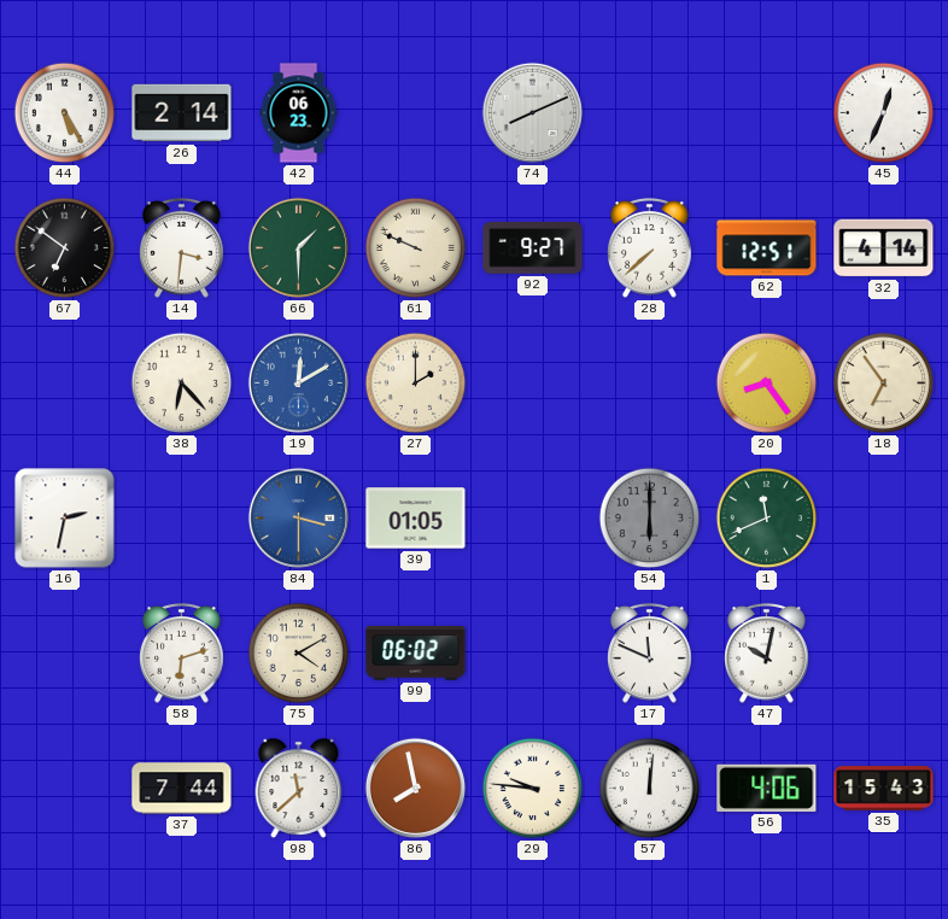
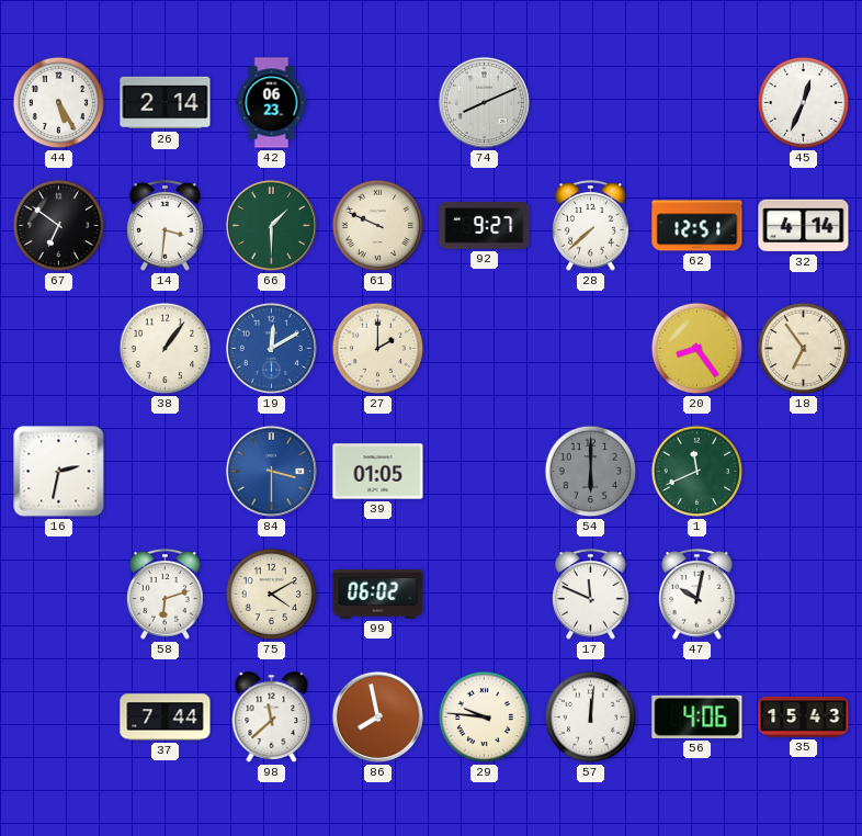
38: 6:23 -> 1:06 (166, 349)
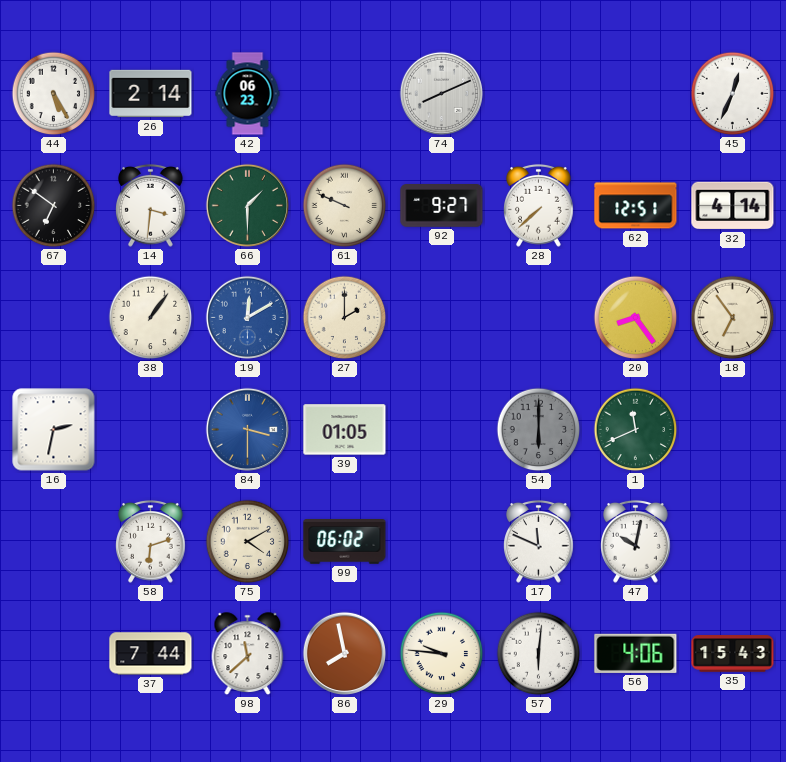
57: 12:01 -> 6:01 (539, 654)
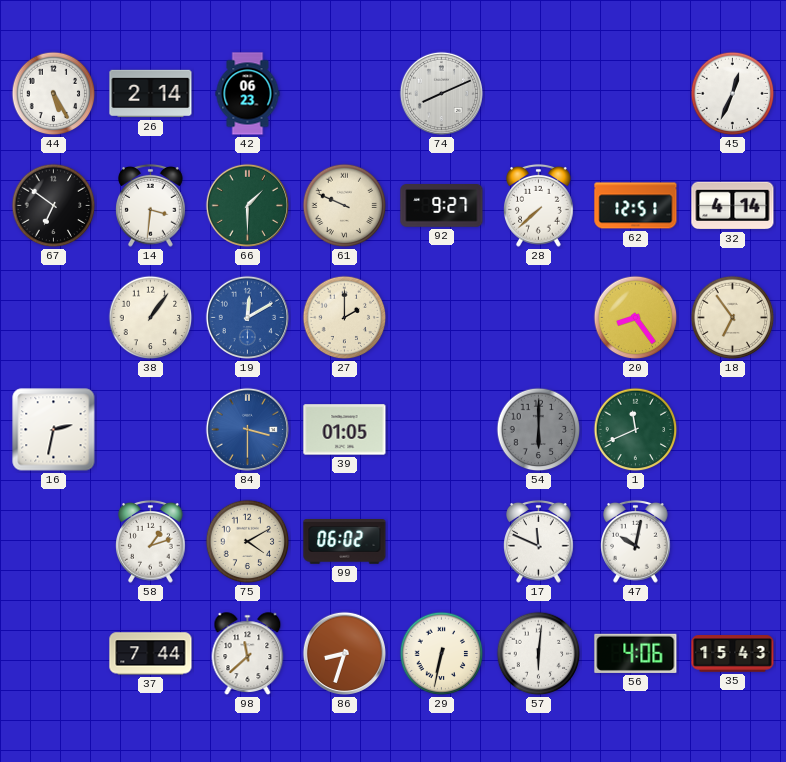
58: 6:12 -> 1:12 (151, 542)
86: 7:58 -> 8:33 (344, 653)
29: 9:46 -> 6:32 (442, 654)
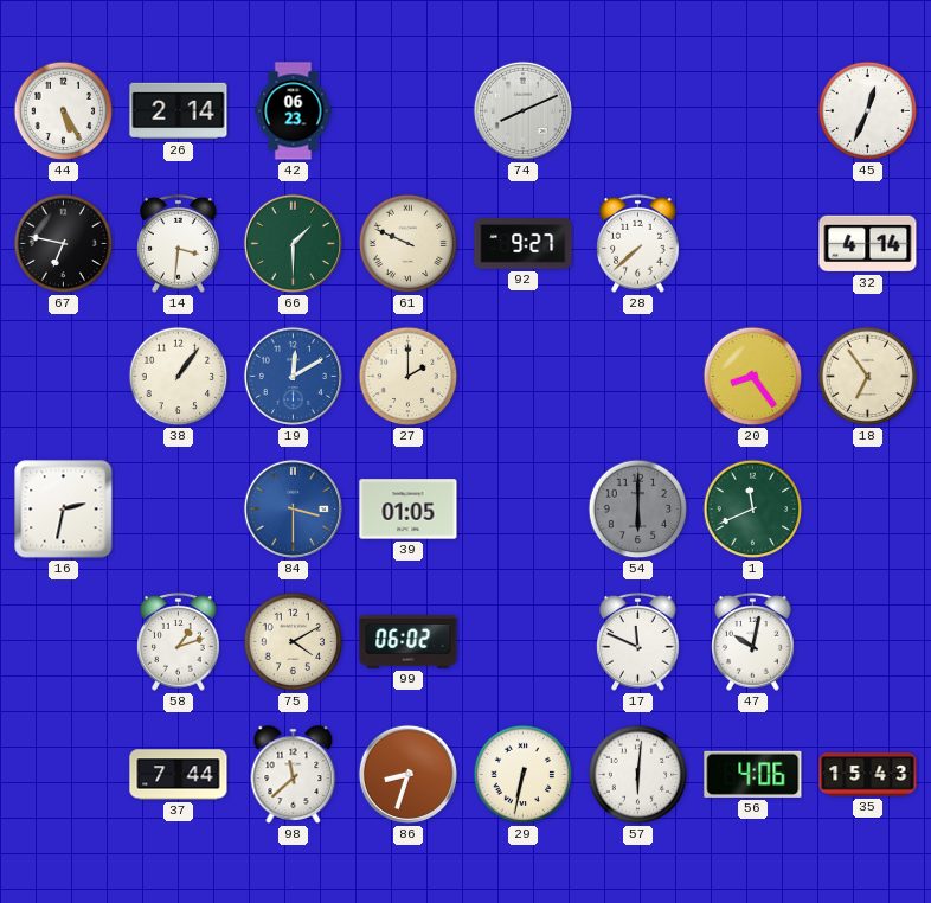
67: 6:51 -> 6:47 (64, 244)
62: 12:51 -> none (636, 206)
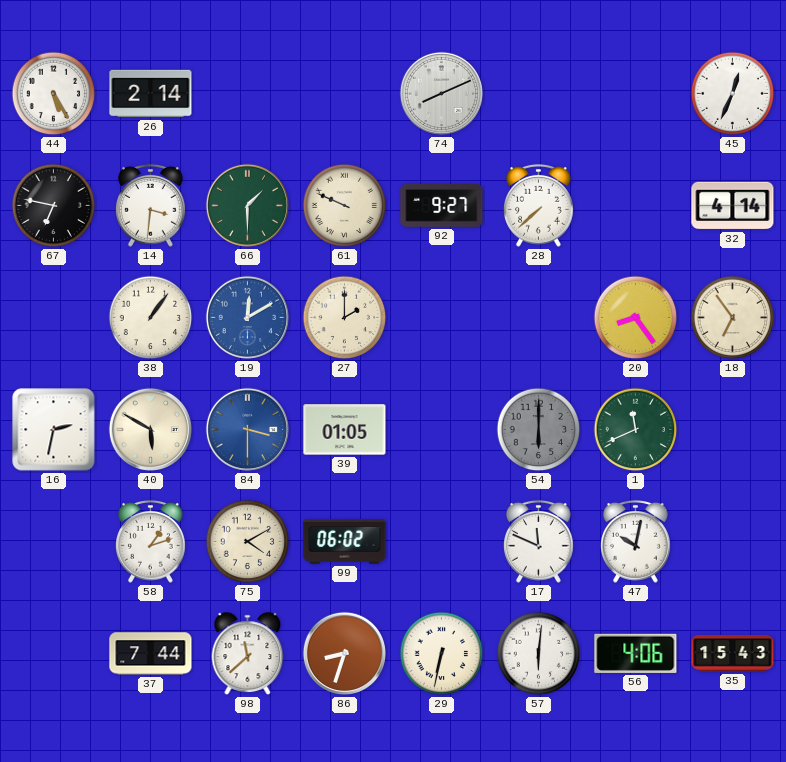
42: 06:23 -> none (294, 111)
40: none -> 5:50 (150, 429)
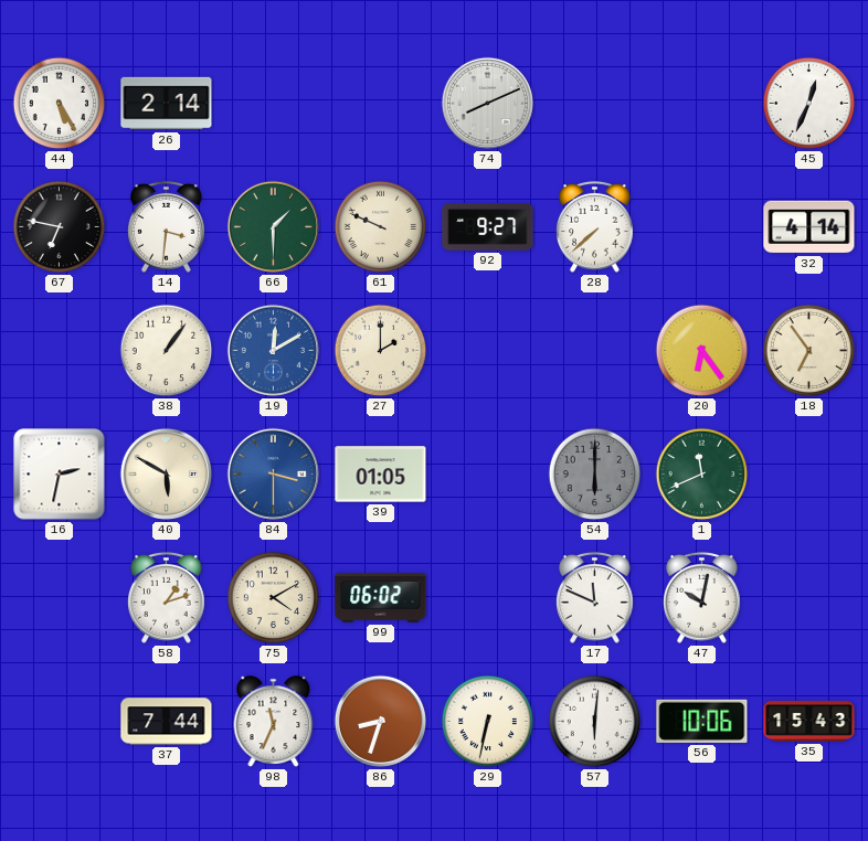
20: 8:24 -> 6:24 (702, 351)
98: 11:38 -> 11:34 (274, 722)
56: 4:06 -> 10:06 (702, 721)
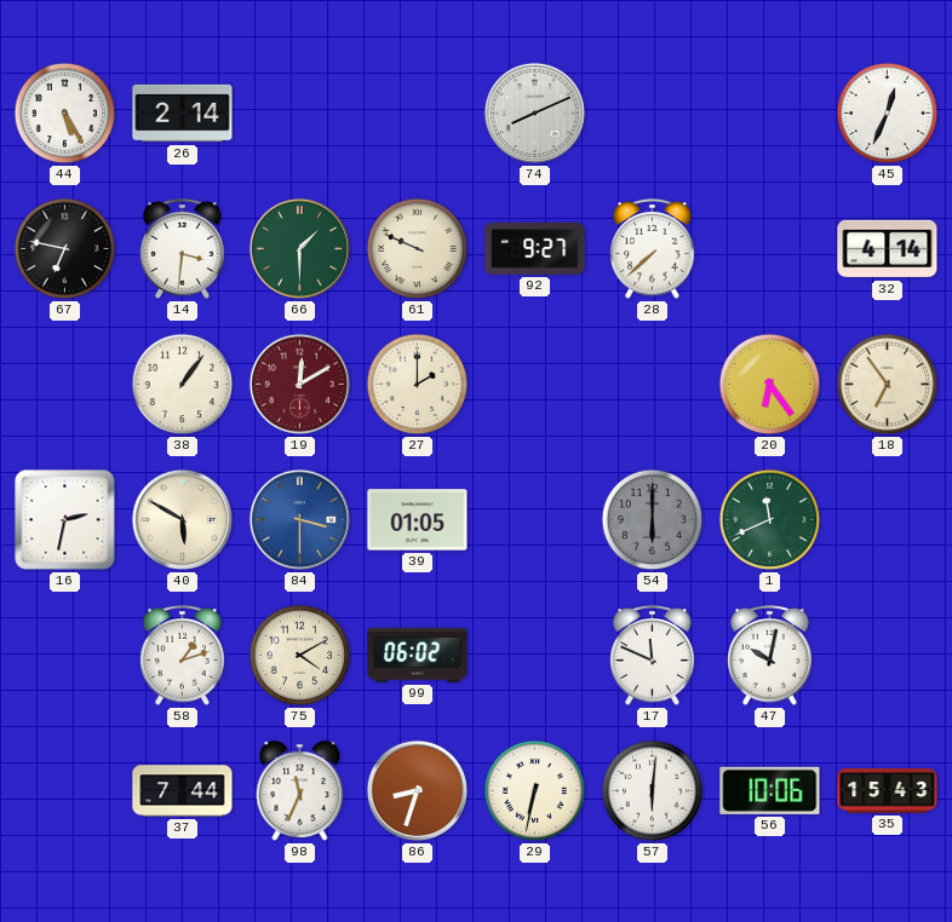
19 dial: blue -> burgundy (299, 384)
